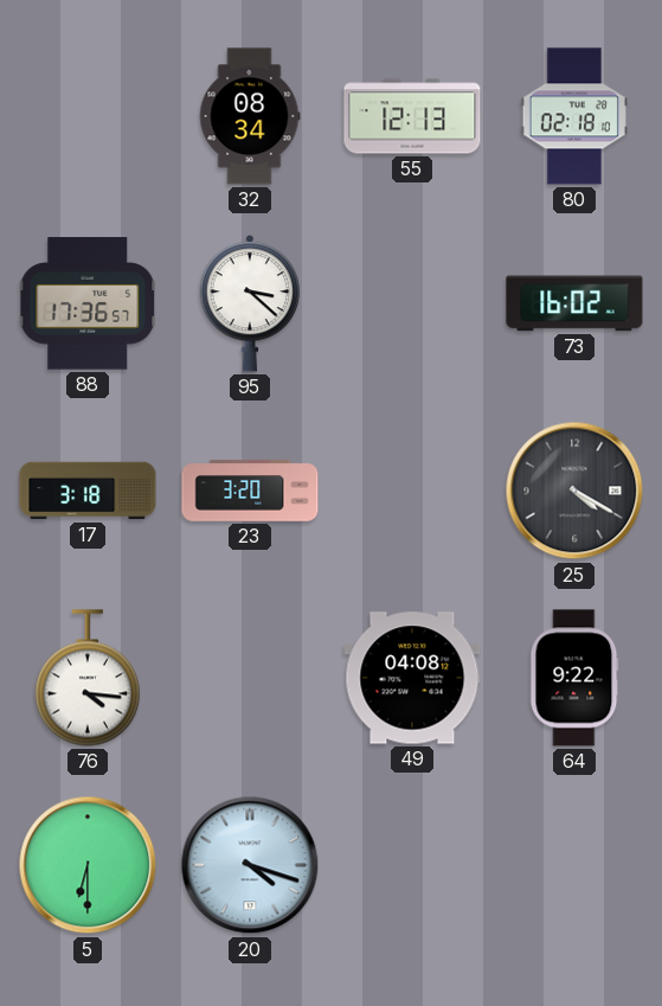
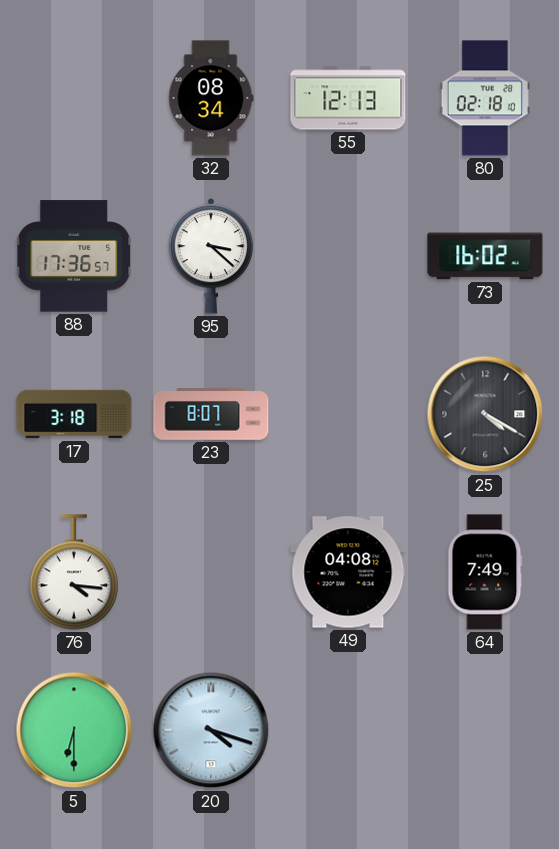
23: 3:20 -> 8:07 (211, 414)
64: 9:22 -> 7:49 (485, 572)
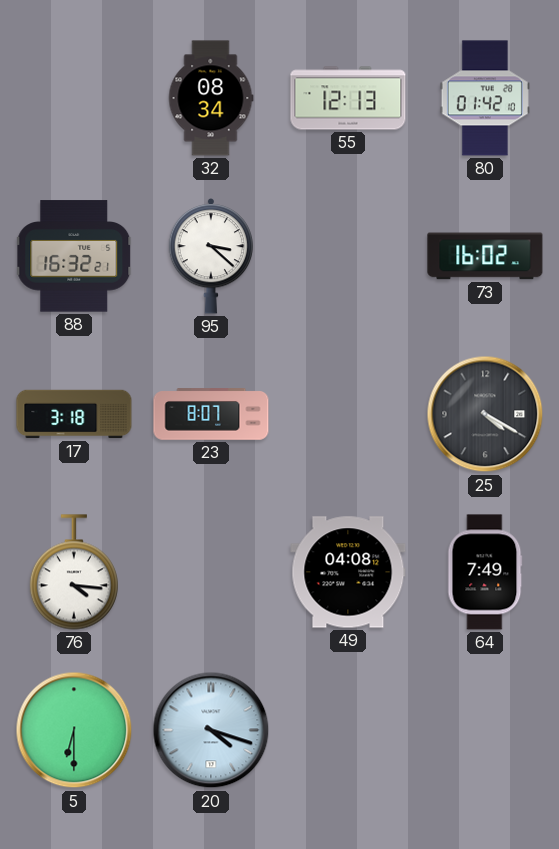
80: 02:18 -> 01:42 (485, 98)
88: 17:36 -> 16:32 (75, 256)
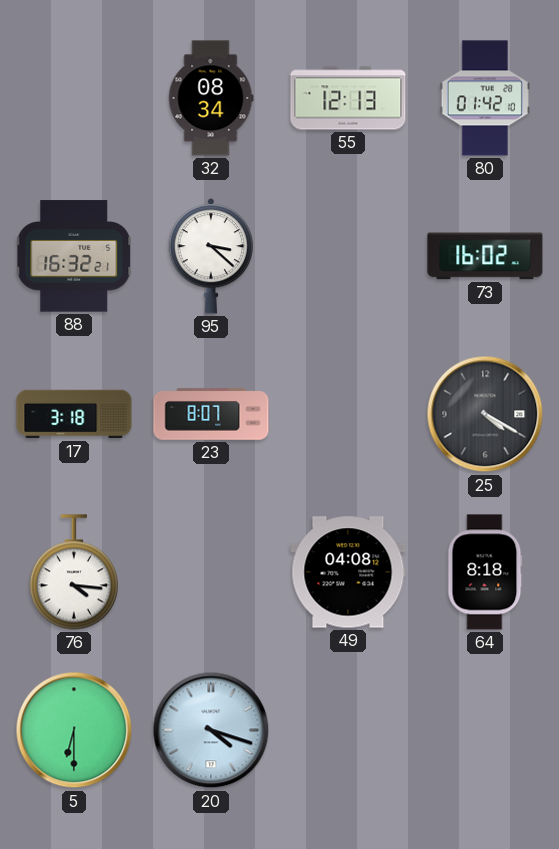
64: 7:49 -> 8:18 (485, 572)
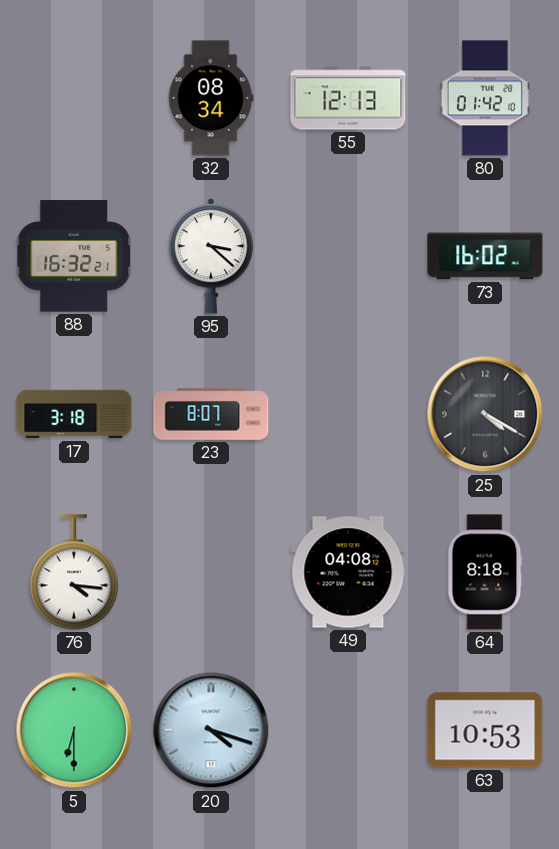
63: none -> 10:53 (485, 730)
